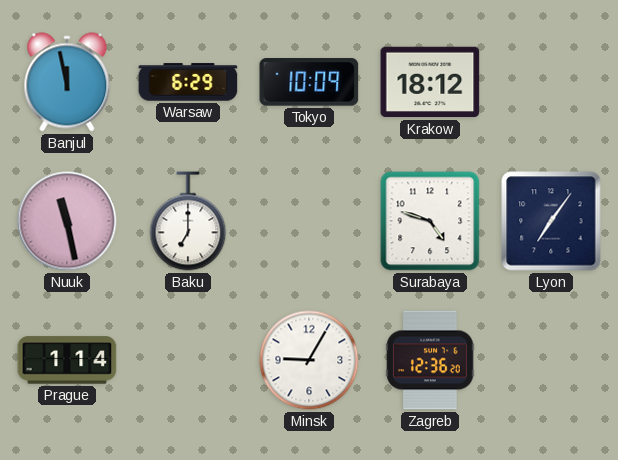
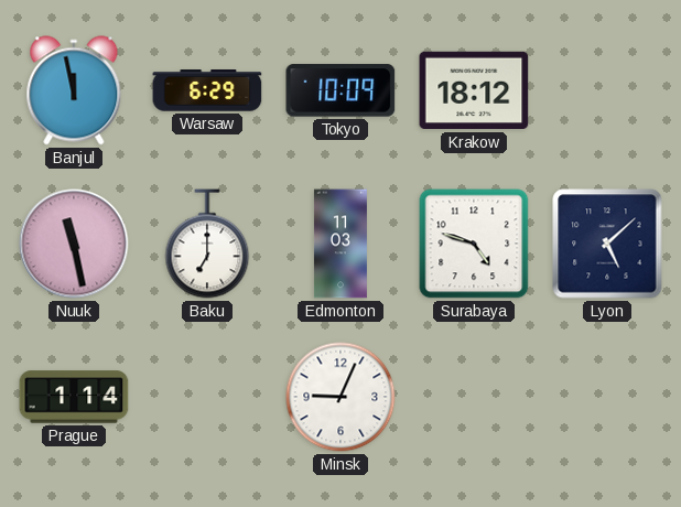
Edmonton: none -> 11:03 (340, 244)
Lyon: 7:06 -> 5:08 (607, 244)
Minsk: 9:05 -> 9:04 (340, 397)
Zagreb: 12:36 -> none (430, 360)
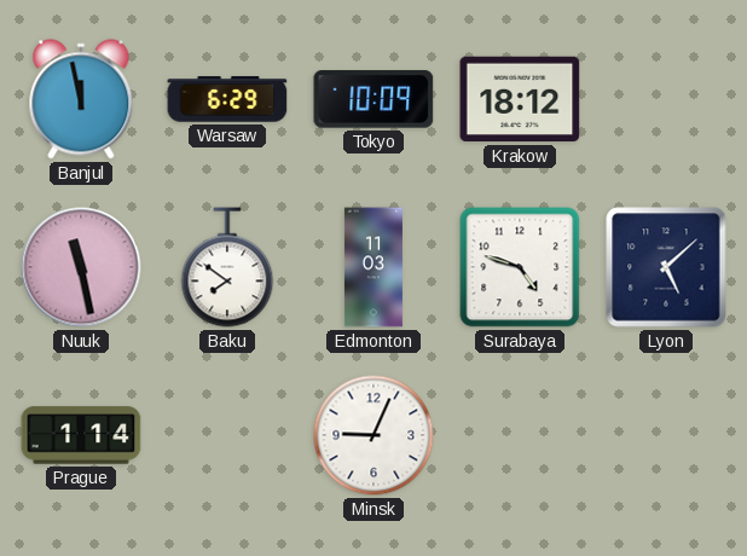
Baku: 7:00 -> 7:51 (227, 267)
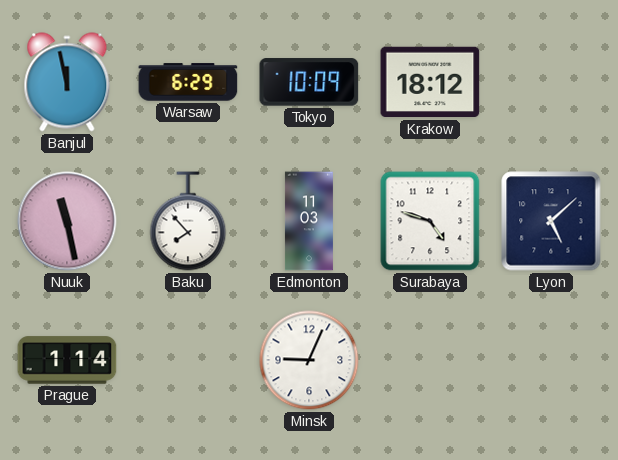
Baku: 7:51 -> 7:53 (188, 221)
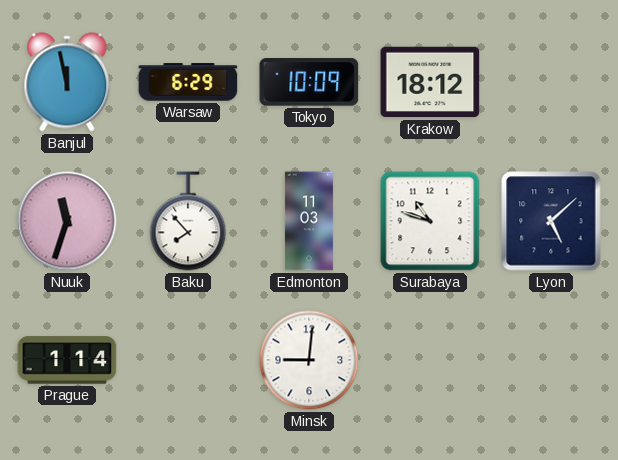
Nuuk: 11:28 -> 11:33 (67, 221)
Surabaya: 4:48 -> 10:48 (430, 221)
Minsk: 9:04 -> 9:01 (309, 360)
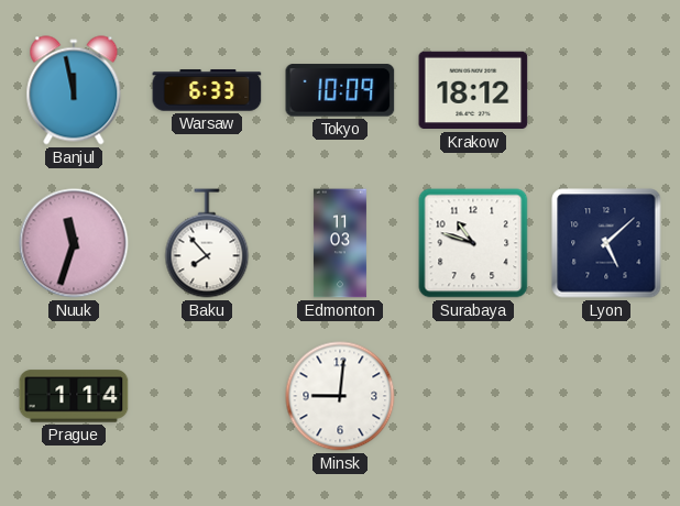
Warsaw: 6:29 -> 6:33 (207, 90)
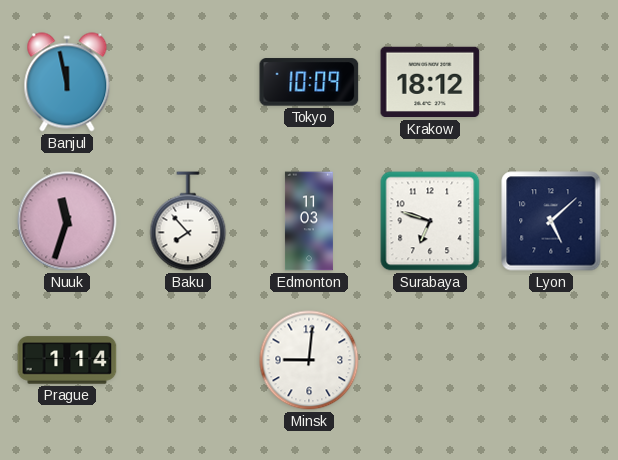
Warsaw: 6:33 -> none (207, 90)
Surabaya: 10:48 -> 6:48 (430, 221)
